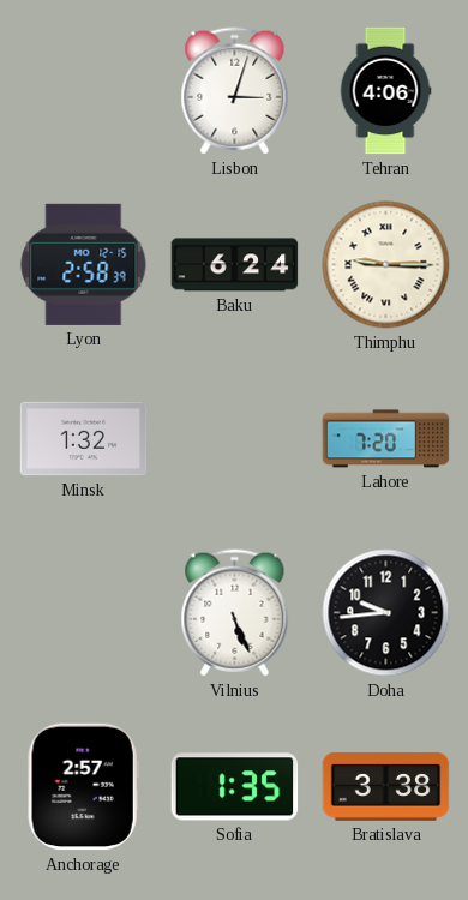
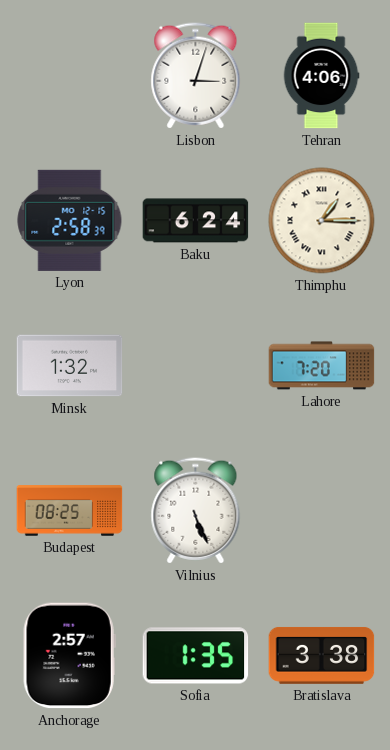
Thimphu: 9:15 -> 1:15 (322, 221)
Budapest: none -> 08:25 (70, 511)
Doha: 9:44 -> none (386, 613)
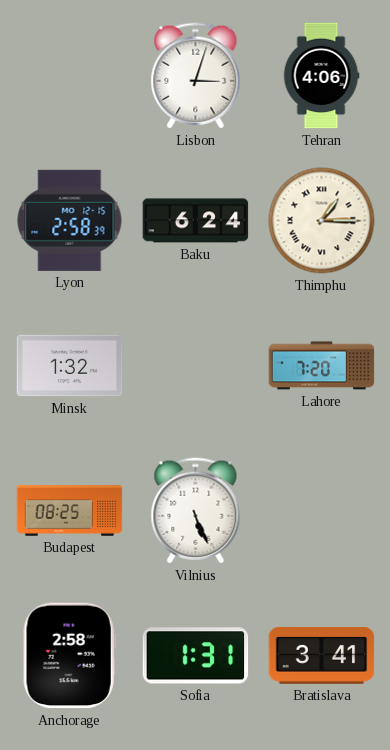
Anchorage: 2:57 -> 2:58 (69, 656)
Sofia: 1:35 -> 1:31 (196, 656)
Bratislava: 3:38 -> 3:41 (322, 656)
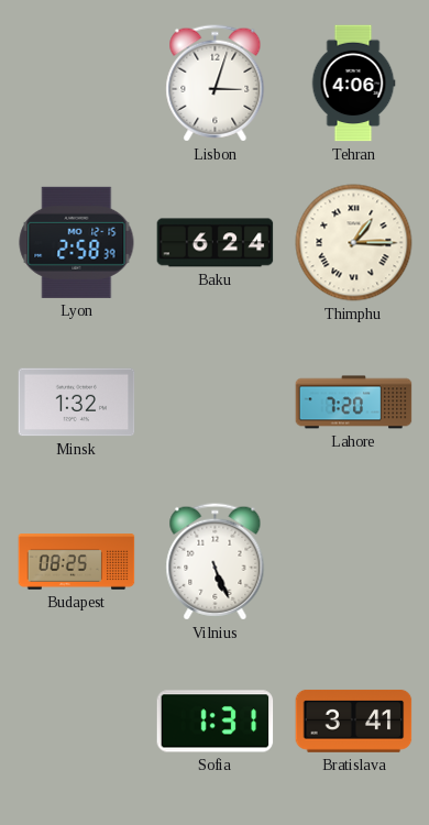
Anchorage: 2:58 -> none (69, 656)
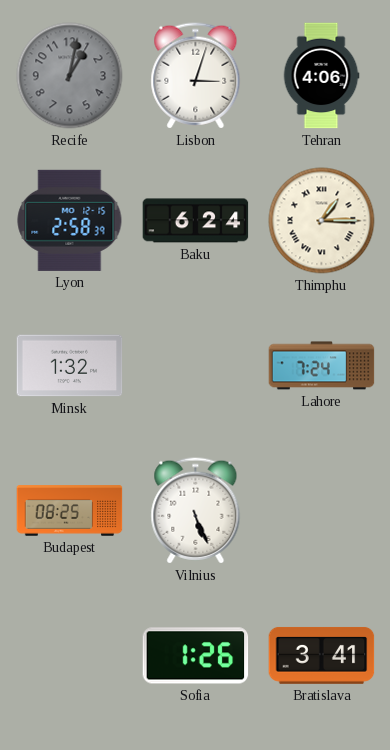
Recife: none -> 1:02 (70, 76)
Lahore: 7:20 -> 7:24 (322, 366)
Sofia: 1:31 -> 1:26 (196, 656)
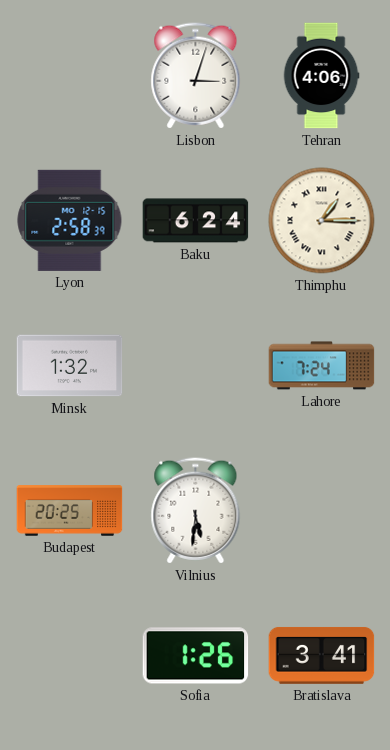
Recife: 1:02 -> none (70, 76)
Budapest: 08:25 -> 20:25 (70, 511)
Vilnius: 5:26 -> 5:31 (196, 511)
